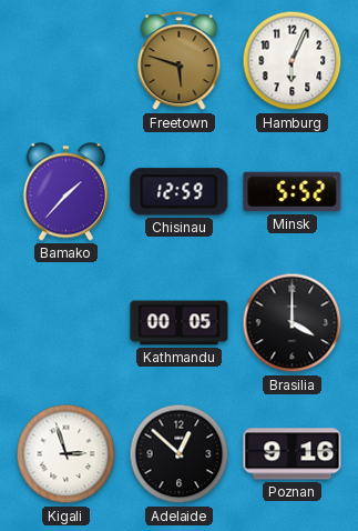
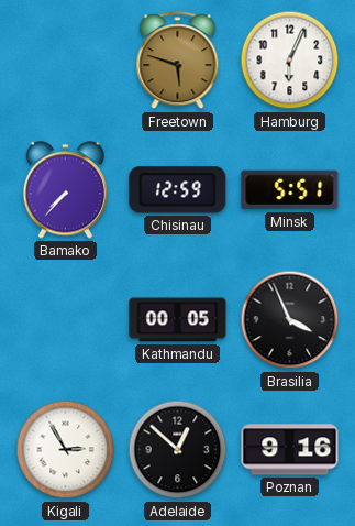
Bamako: 1:37 -> 7:37 (65, 190)
Minsk: 5:52 -> 5:51 (290, 190)
Brasilia: 4:00 -> 3:56 (290, 320)
Kigali: 2:57 -> 2:55 (66, 450)
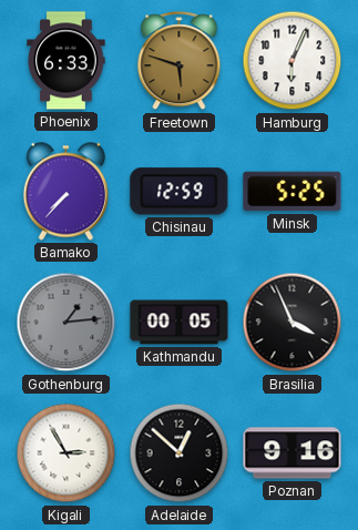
Phoenix: none -> 6:33 (67, 61)
Minsk: 5:51 -> 5:25 (293, 192)
Gothenburg: none -> 1:14 (67, 323)
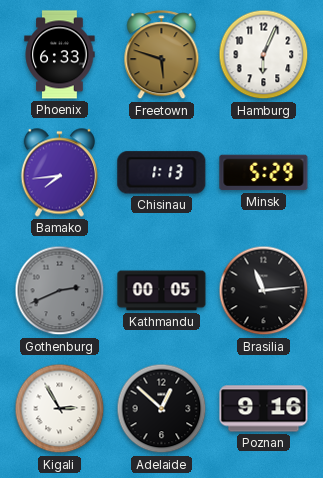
Bamako: 7:37 -> 7:44 (59, 173)
Chisinau: 12:59 -> 1:13 (162, 173)
Minsk: 5:25 -> 5:29 (264, 173)
Gothenburg: 1:14 -> 2:41 (60, 291)
Brasilia: 3:56 -> 11:14 (264, 291)
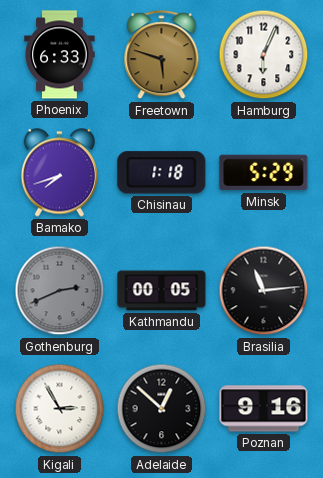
Bamako: 7:44 -> 7:42 (59, 173)
Chisinau: 1:13 -> 1:18 (162, 173)
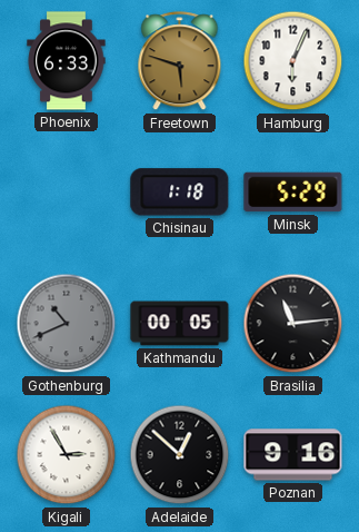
Bamako: 7:42 -> none (59, 173)
Gothenburg: 2:41 -> 10:41 (67, 324)
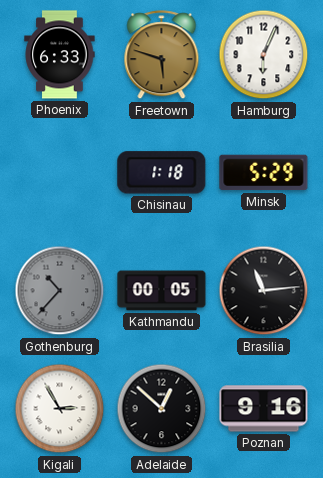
Gothenburg: 10:41 -> 10:37 (60, 291)
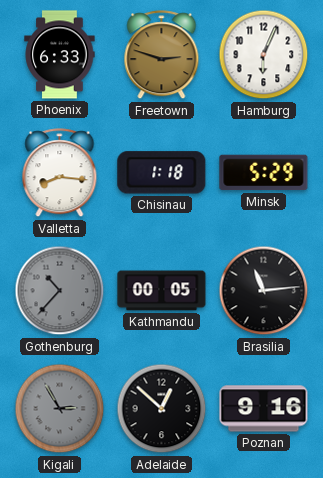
Freetown: 5:48 -> 2:48 (162, 55)
Valletta: none -> 8:16 (60, 173)
Kigali dial: white -> grey (60, 409)
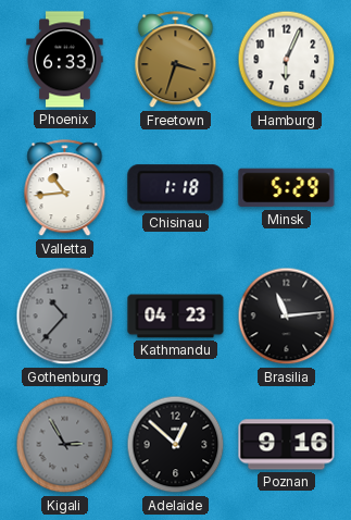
Freetown: 2:48 -> 3:33 (176, 60)
Valletta: 8:16 -> 10:44 (65, 188)
Kathmandu: 00:05 -> 04:23 (176, 317)
